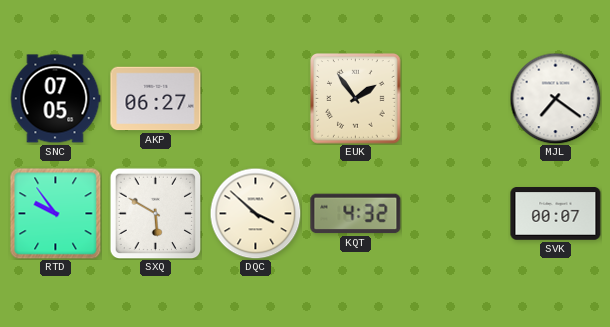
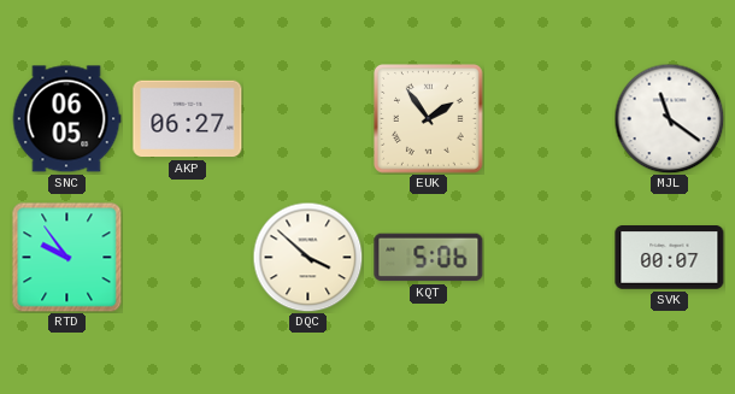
SNC: 07:05 -> 06:05 (66, 119)
MJL: 7:21 -> 11:21 (669, 118)
SXQ: 5:50 -> none (155, 213)
KQT: 4:32 -> 5:06 (429, 258)
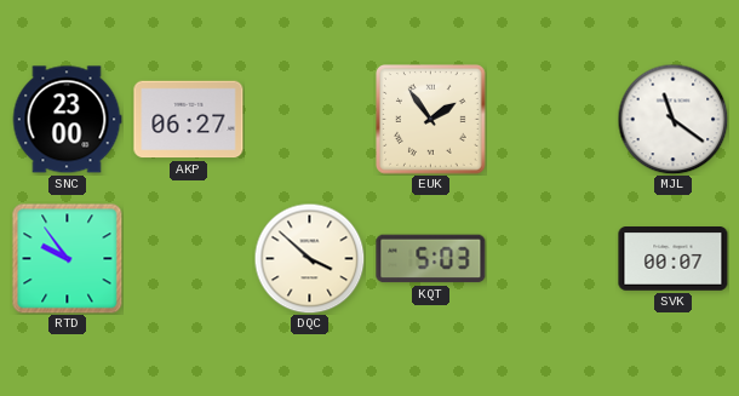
SNC: 06:05 -> 23:00 (67, 120)
KQT: 5:06 -> 5:03 (431, 259)
